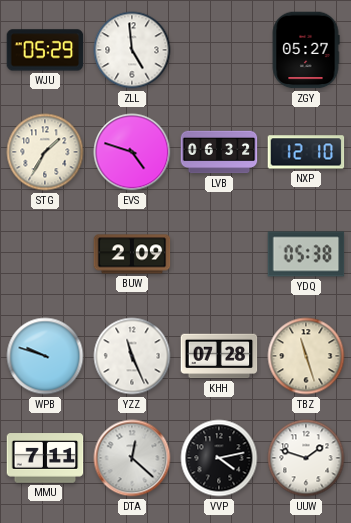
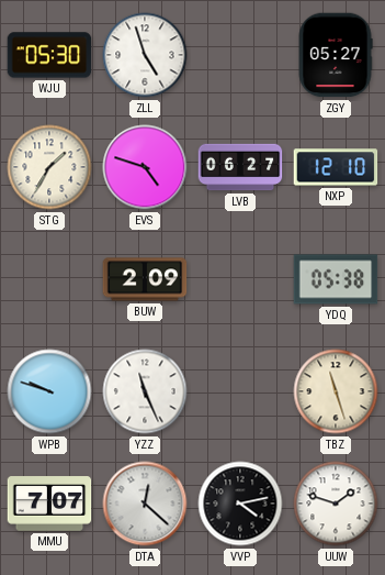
WJU: 05:29 -> 05:30 (49, 55)
ZLL: 4:59 -> 4:57 (145, 55)
LVB: 06:32 -> 06:27 (240, 167)
KHH: 07:28 -> none (219, 356)
MMU: 7:11 -> 7:07 (49, 504)
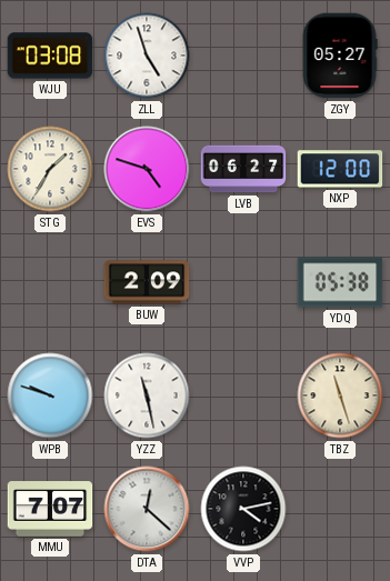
WJU: 05:30 -> 03:08 (50, 56)
NXP: 12:10 -> 12:00 (340, 169)
YZZ: 11:26 -> 11:28 (147, 395)
UUW: 1:48 -> none (336, 504)
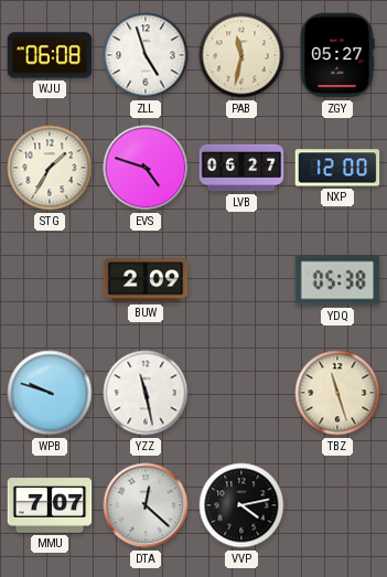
WJU: 03:08 -> 06:08 (50, 55)
PAB: none -> 11:32 (241, 55)
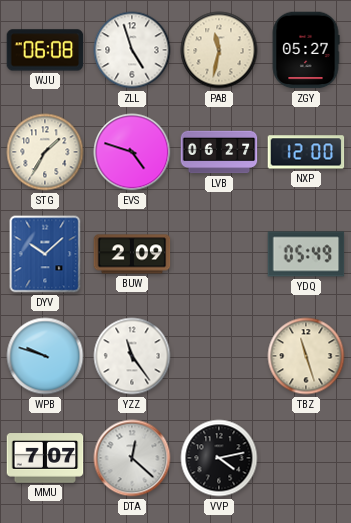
DYV: none -> 10:08 (45, 254)
YDQ: 05:38 -> 05:49 (306, 254)
YZZ: 11:28 -> 11:24 (132, 356)
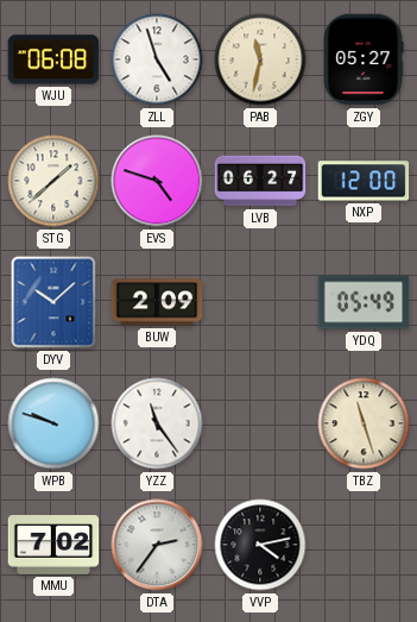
STG: 1:35 -> 1:38 (53, 181)
MMU: 7:07 -> 7:02 (53, 545)
DTA: 12:22 -> 2:36 (157, 545)
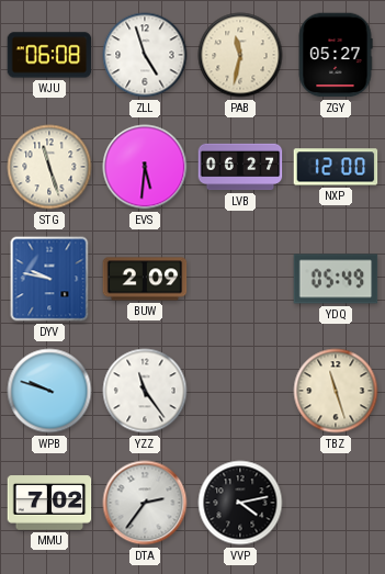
STG: 1:38 -> 11:27 (49, 167)
EVS: 4:48 -> 5:31 (145, 167)
DYV: 10:08 -> 9:47 (49, 279)
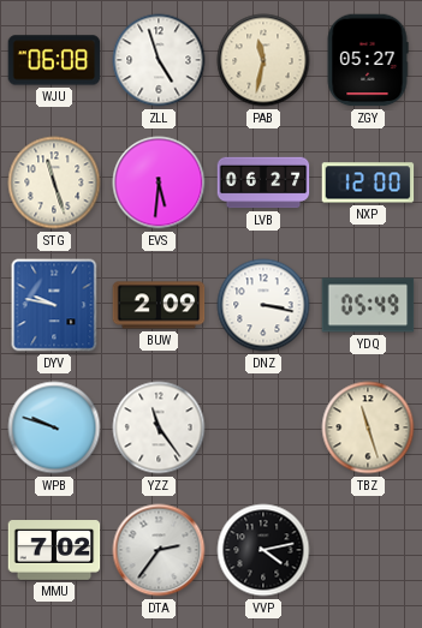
DNZ: none -> 3:17 (263, 305)
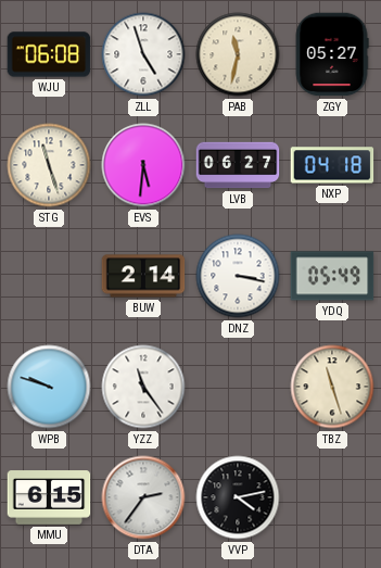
NXP: 12:00 -> 04:18 (332, 165)
DYV: 9:47 -> none (54, 305)
BUW: 2:09 -> 2:14 (143, 276)
MMU: 7:02 -> 6:15 (49, 497)
